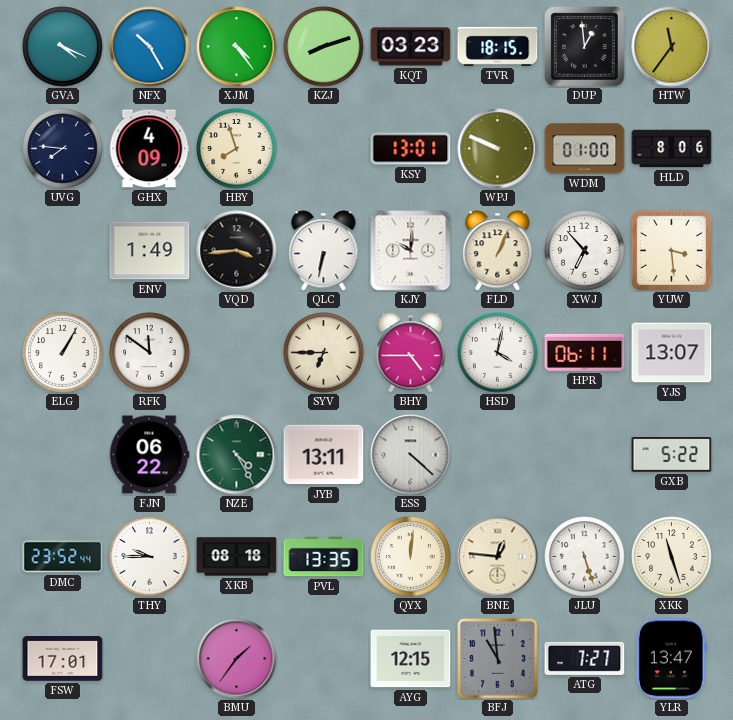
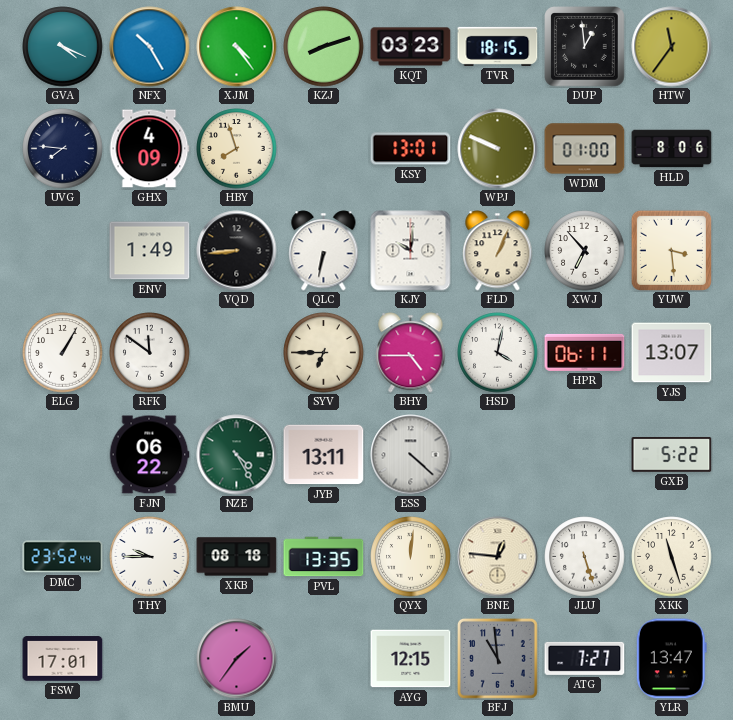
VQD: 3:44 -> 8:44 (237, 251)
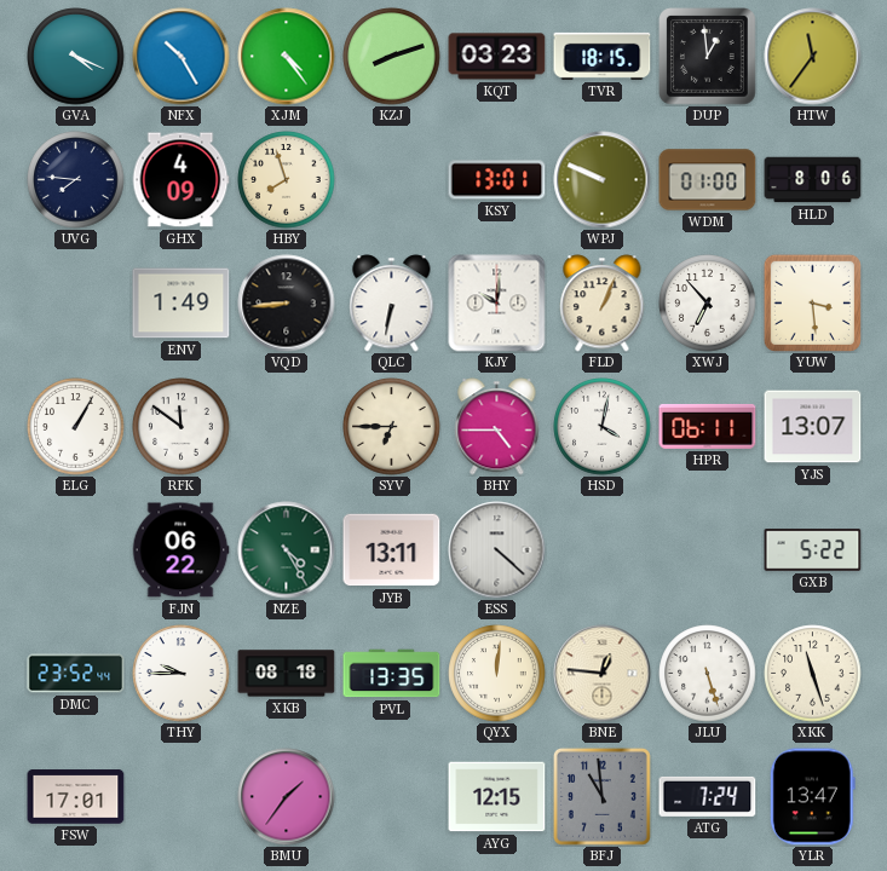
ATG: 7:27 -> 7:24 (708, 796)
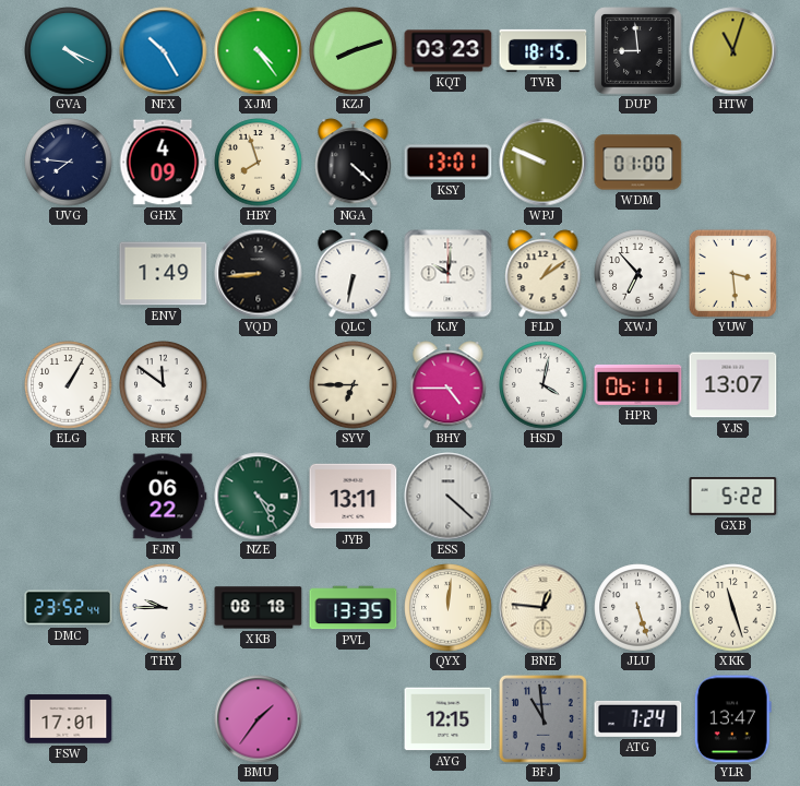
DUP: 12:59 -> 8:59 (638, 51)
HTW: 11:36 -> 11:03 (733, 51)
NGA: none -> 4:22 (354, 163)
HLD: 8:06 -> none (813, 180)
FLD: 1:04 -> 1:09 (544, 274)
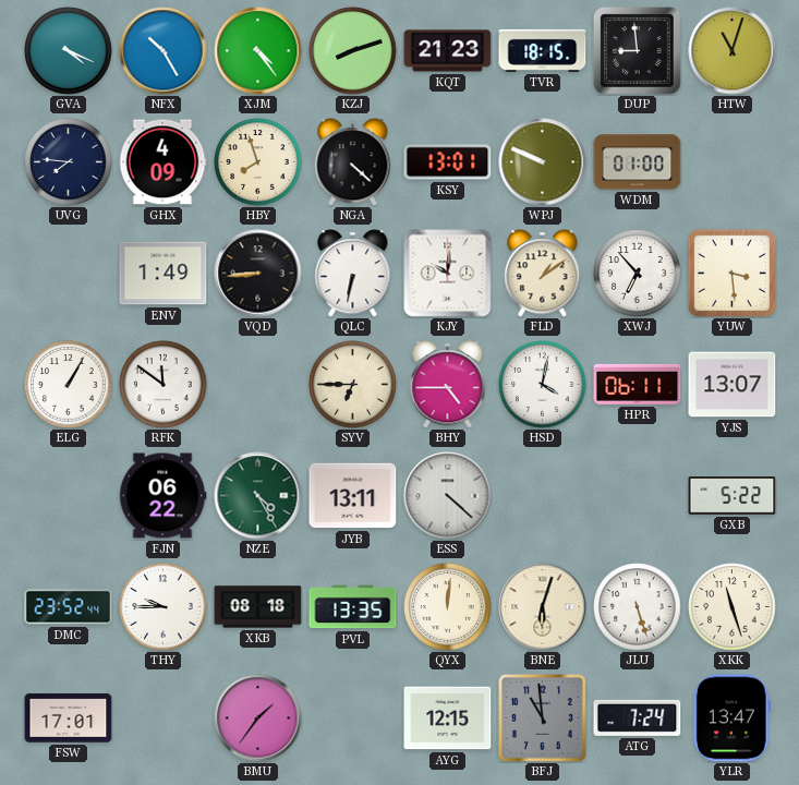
KQT: 03:23 -> 21:23 (448, 51)
BNE: 12:46 -> 6:03 (543, 607)
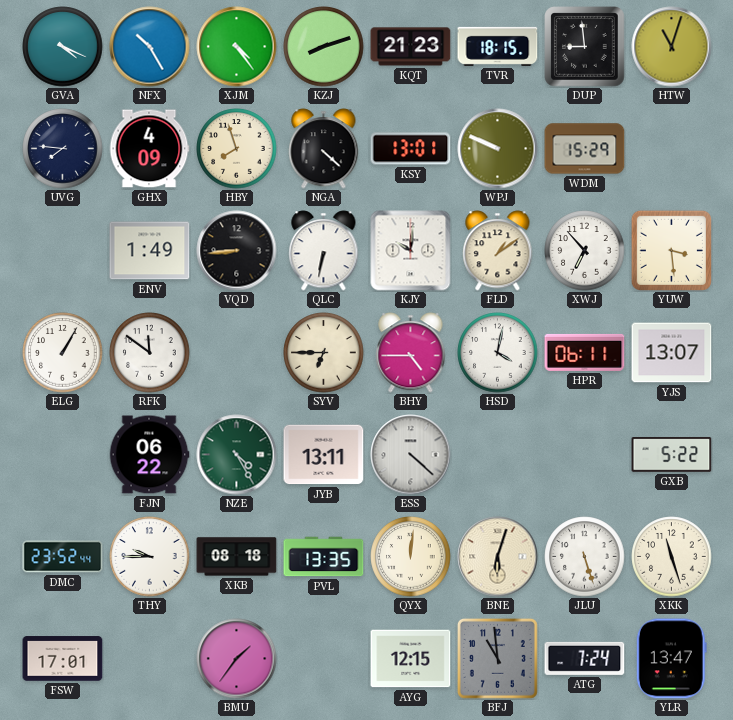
WDM: 01:00 -> 15:29 (585, 149)
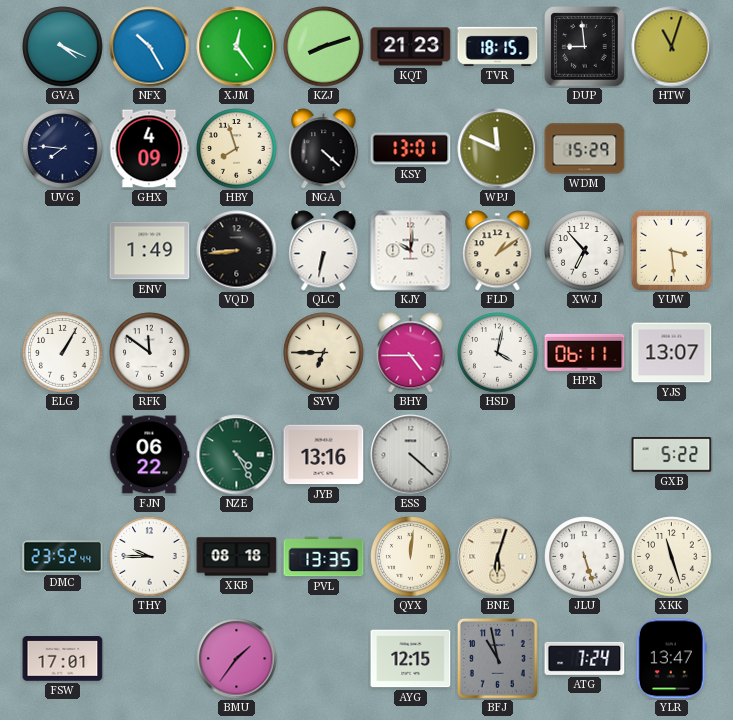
XJM: 4:24 -> 12:24 (237, 47)
WPJ: 9:49 -> 11:49 (498, 149)
JYB: 13:11 -> 13:16 (324, 455)
BFJ: 10:59 -> 10:58 (497, 658)
